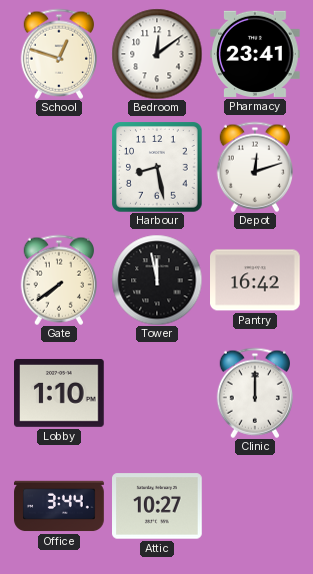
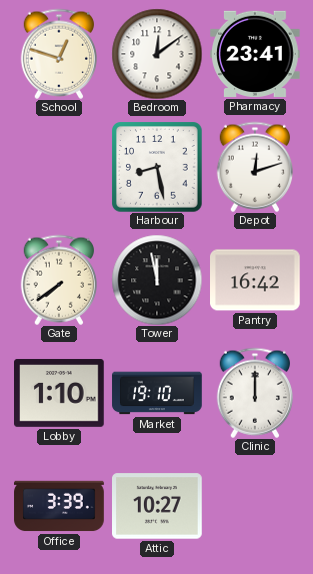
Market: none -> 19:10 (157, 393)
Office: 3:44 -> 3:39 (59, 506)
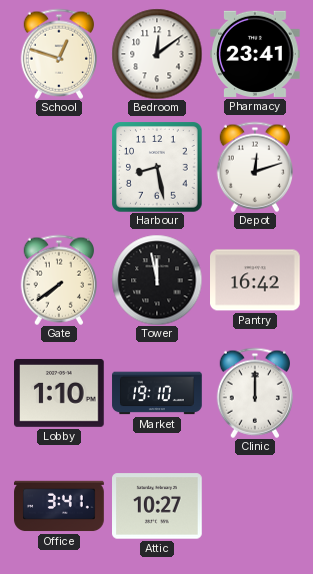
Office: 3:39 -> 3:41 (59, 506)
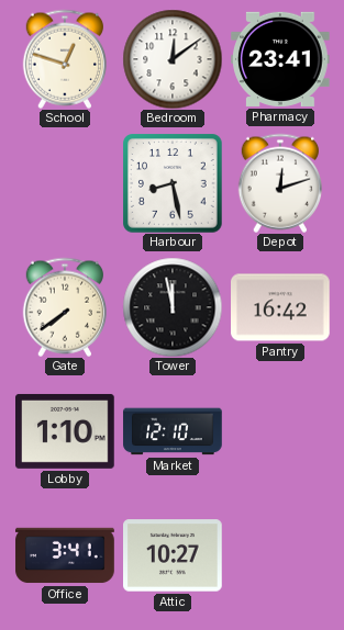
Market: 19:10 -> 12:10 (173, 431)
Clinic: 12:00 -> none (254, 393)
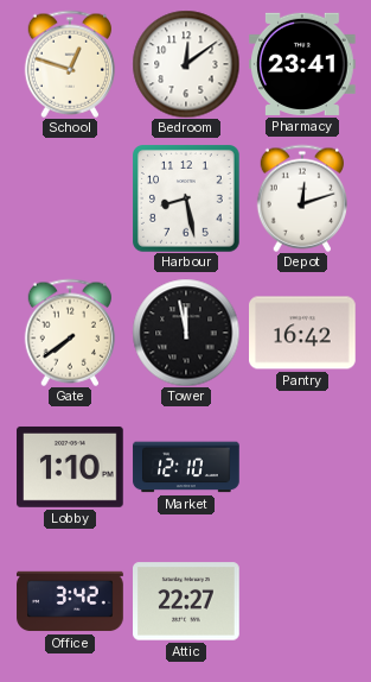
Office: 3:41 -> 3:42 (70, 601)
Attic: 10:27 -> 22:27 (187, 601)
